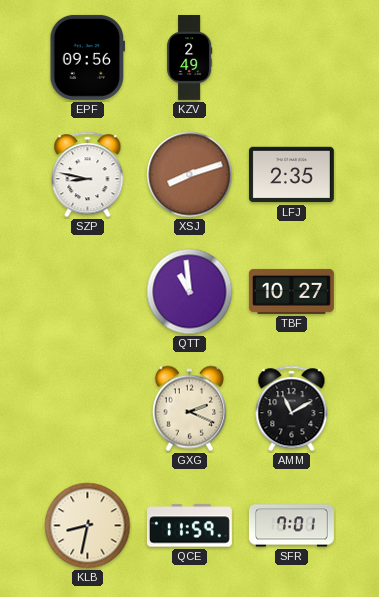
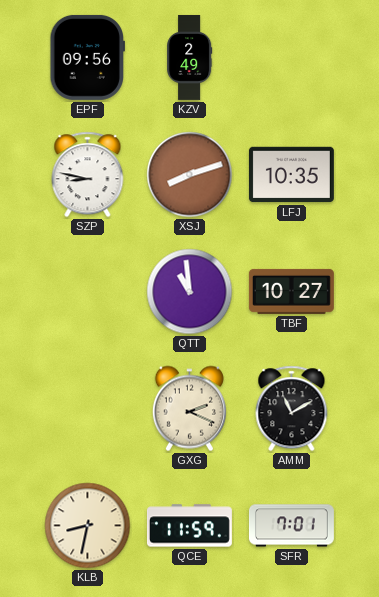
LFJ: 2:35 -> 10:35 (291, 175)
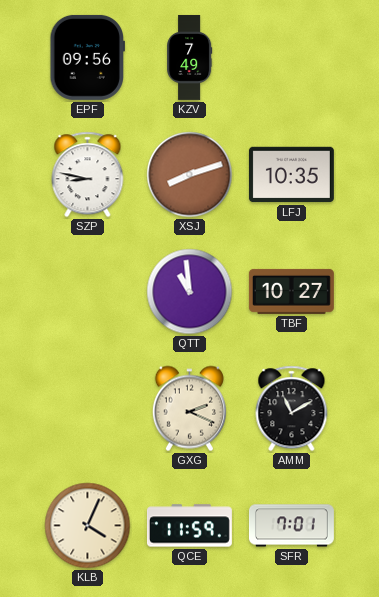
KZV: 2:49 -> 7:49 (190, 57)
KLB: 8:32 -> 4:04 (88, 526)
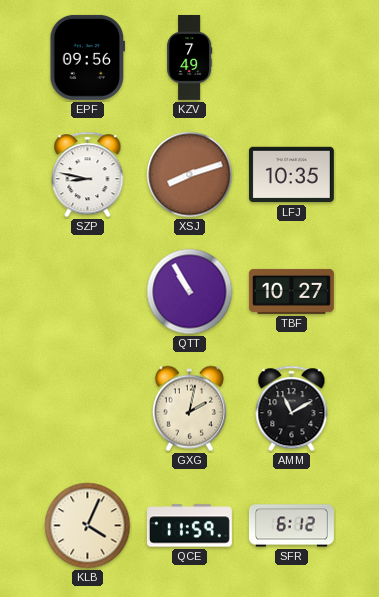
QTT: 10:59 -> 10:55 (190, 292)
GXG: 2:19 -> 2:02 (189, 409)
SFR: 7:01 -> 6:12 (291, 526)
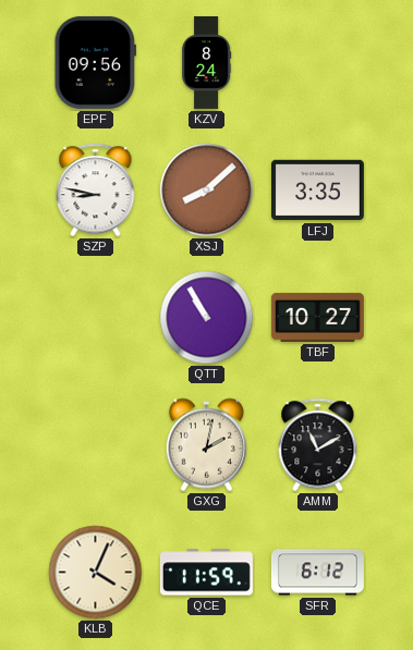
KZV: 7:49 -> 8:24 (207, 62)
XSJ: 8:12 -> 8:08 (207, 191)
LFJ: 10:35 -> 3:35 (317, 191)
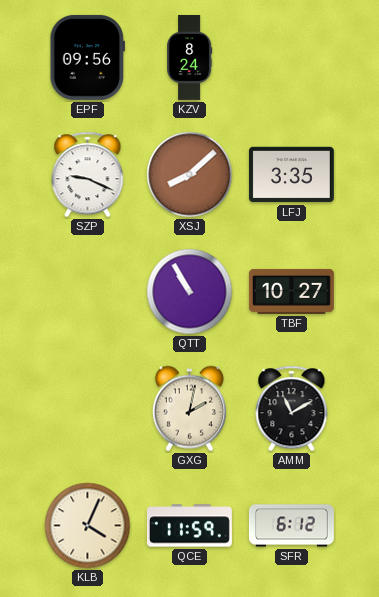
SZP: 8:47 -> 9:19 (88, 175)
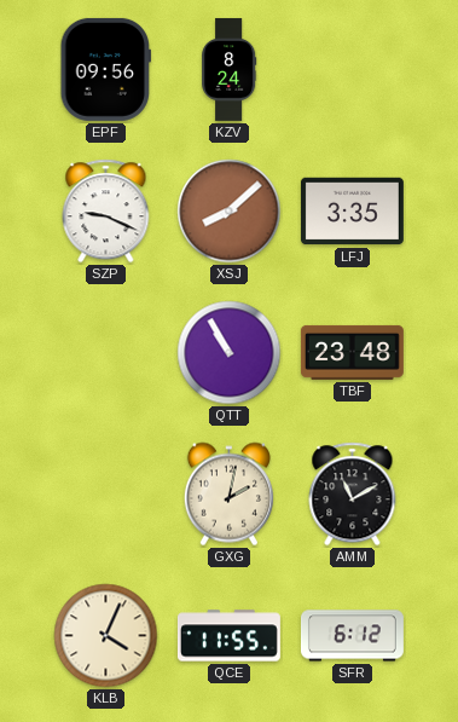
TBF: 10:27 -> 23:48 (352, 352)
QCE: 11:59 -> 11:55 (228, 636)
